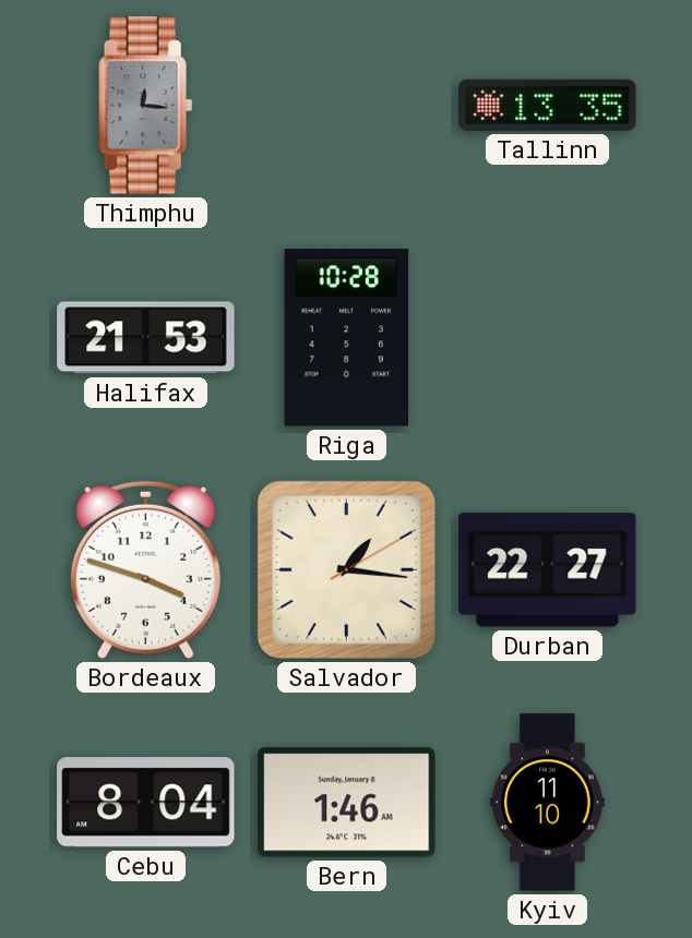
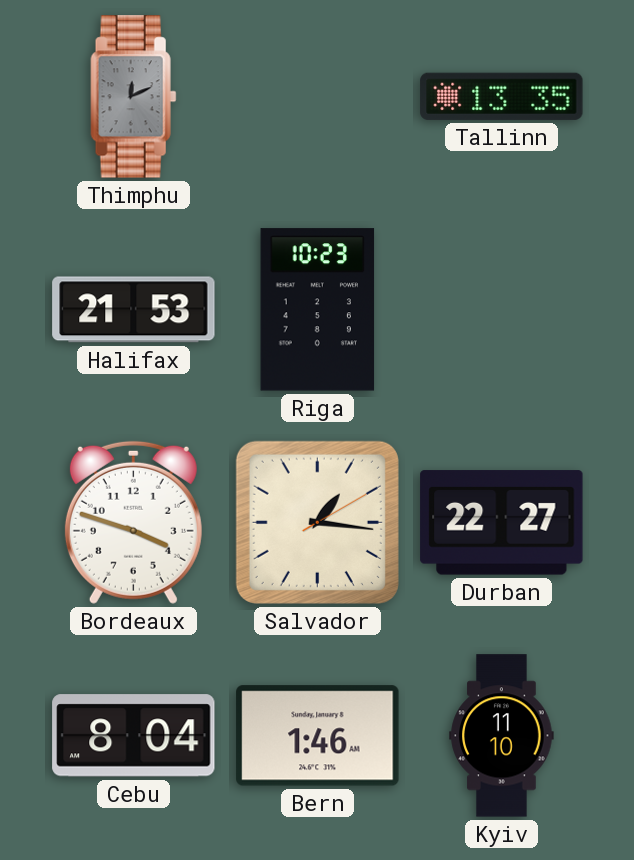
Thimphu: 12:16 -> 12:11 (134, 97)
Riga: 10:28 -> 10:23 (318, 310)
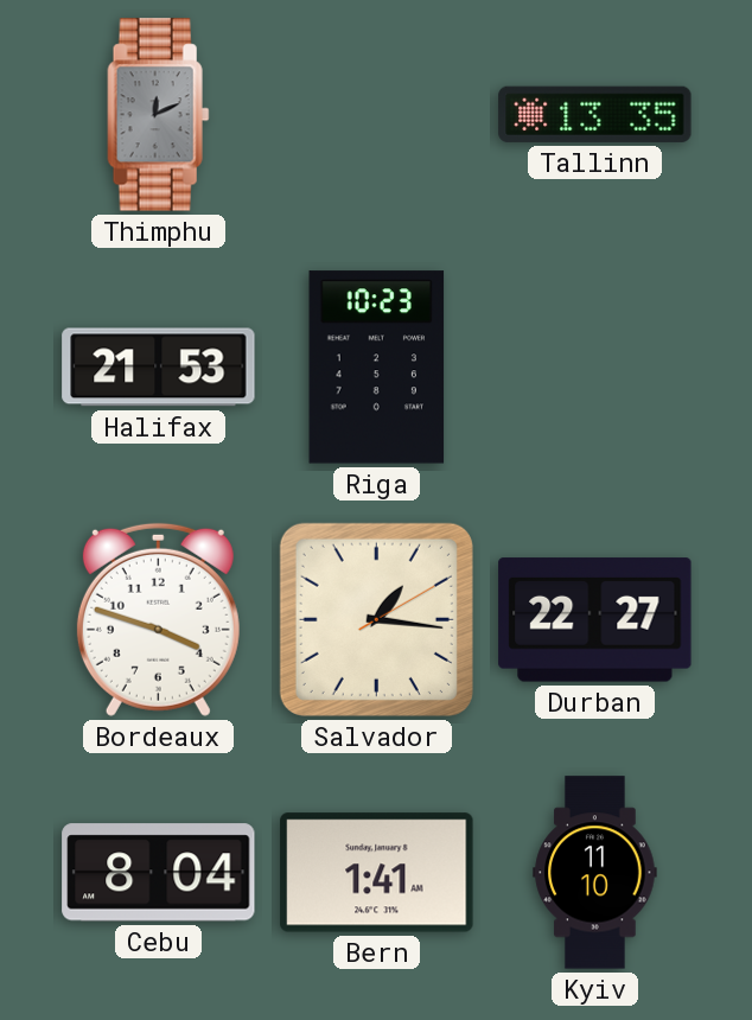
Bern: 1:46 -> 1:41 (377, 873)
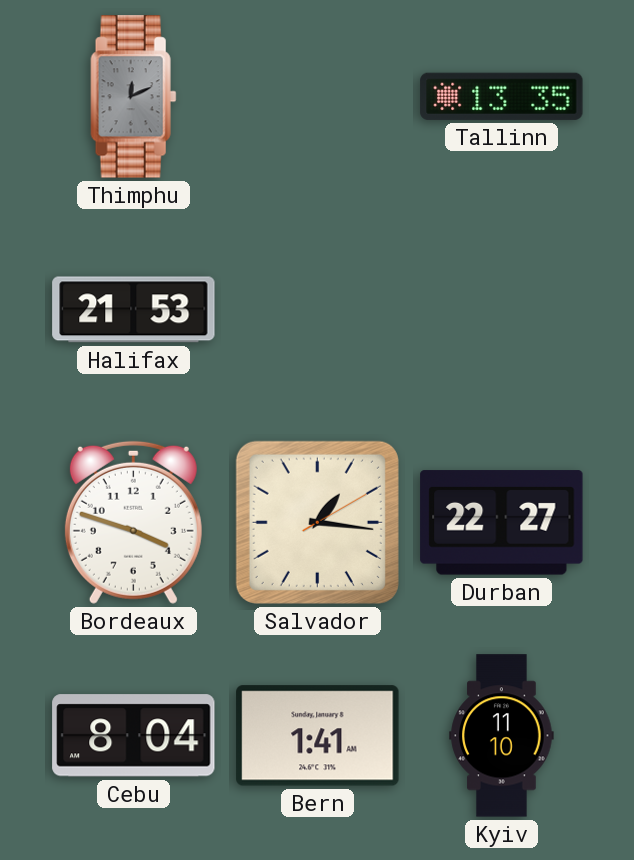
Riga: 10:23 -> none (377, 368)
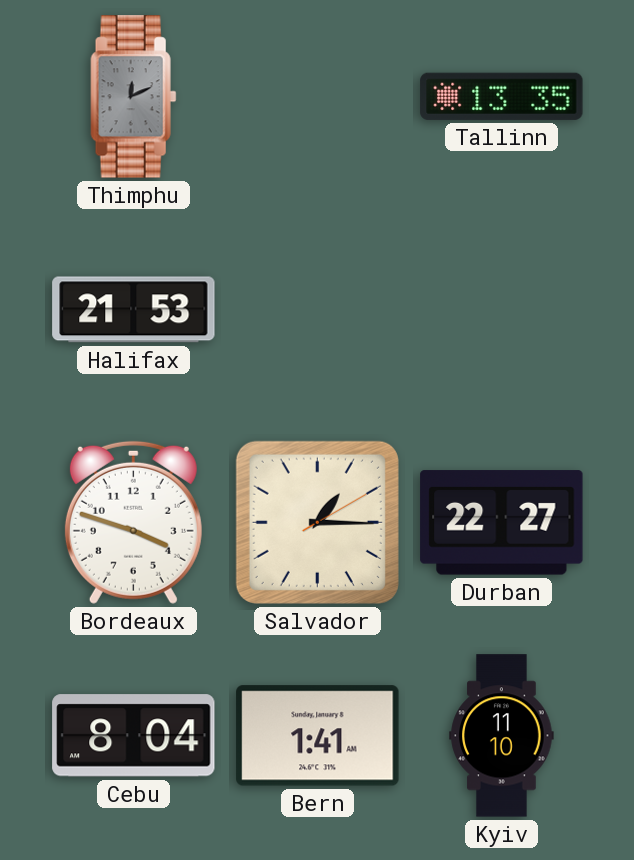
Salvador: 1:16 -> 1:15 (317, 522)
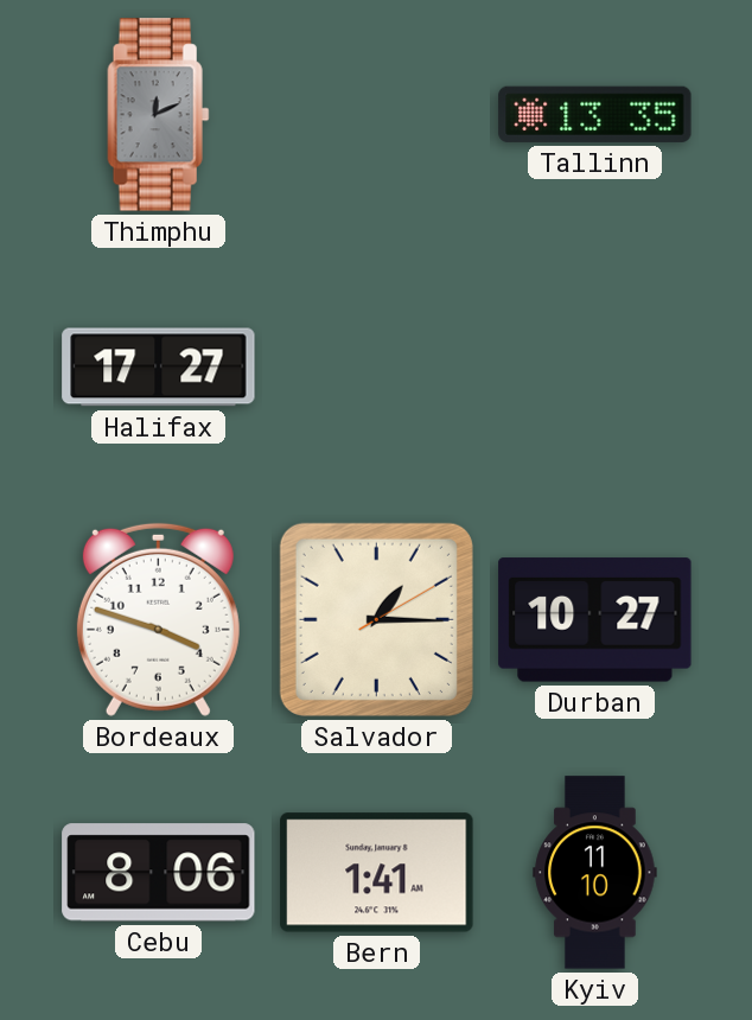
Halifax: 21:53 -> 17:27 (159, 368)
Durban: 22:27 -> 10:27 (595, 620)
Cebu: 8:04 -> 8:06 (159, 873)
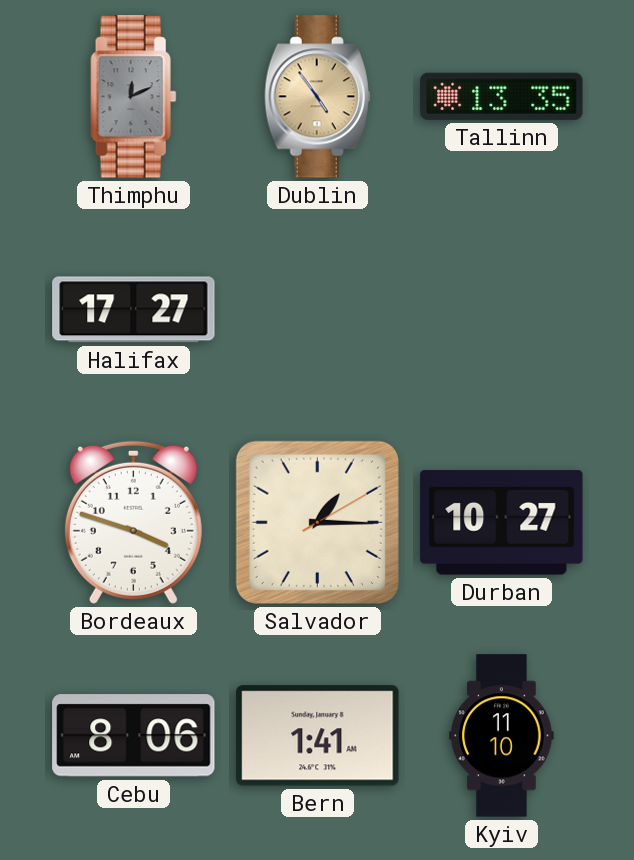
Dublin: none -> 4:54 (318, 97)
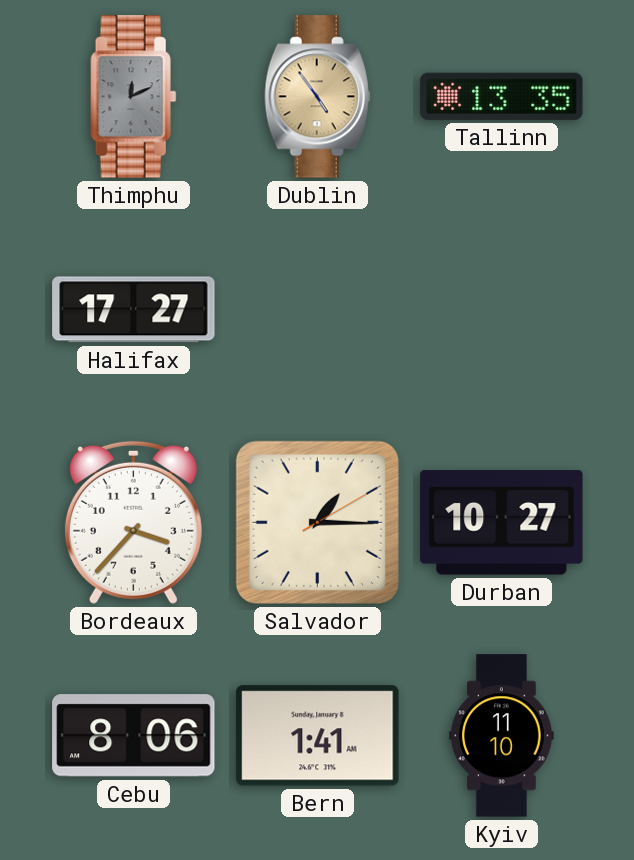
Bordeaux: 3:48 -> 3:37 (133, 522)
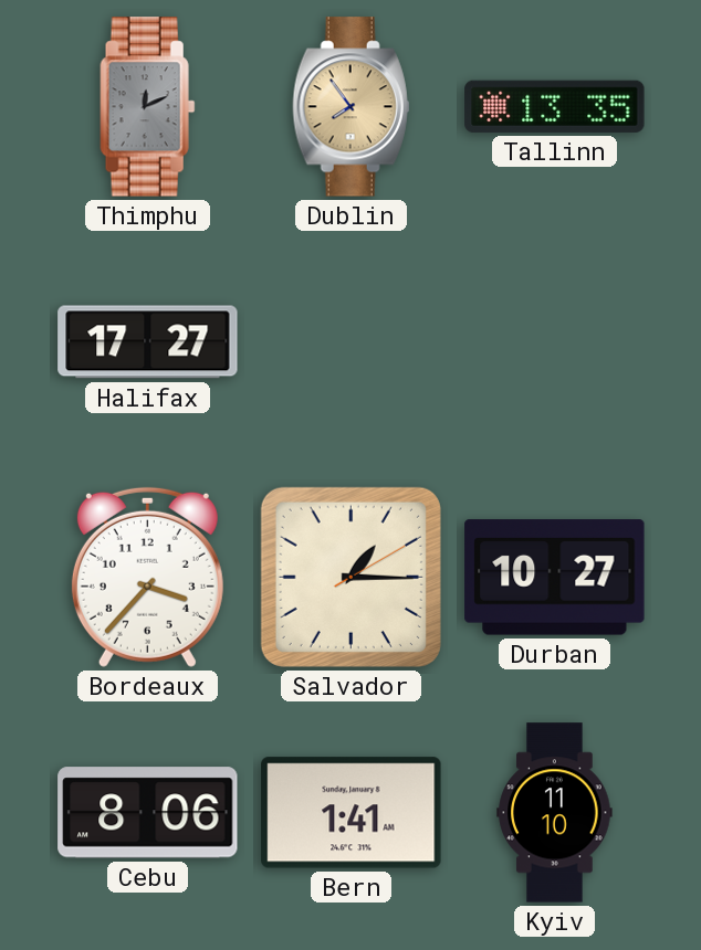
Dublin: 4:54 -> 7:54 (352, 107)
